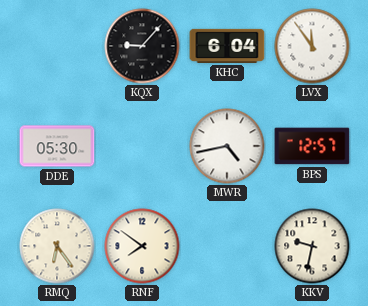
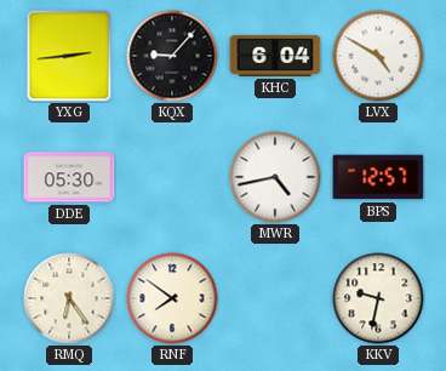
YXG: none -> 2:44 (69, 56)
LVX: 11:54 -> 4:50 (378, 56)
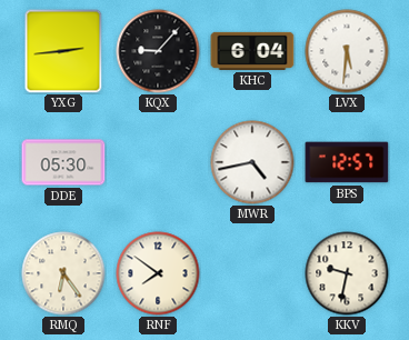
LVX: 4:50 -> 5:31 (347, 51)
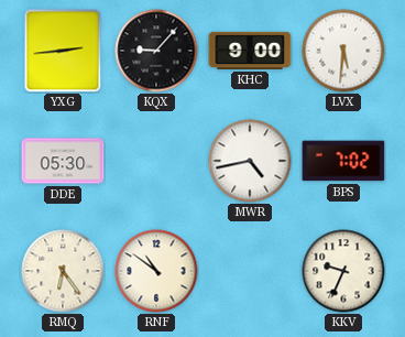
KHC: 6:04 -> 9:00 (250, 51)
BPS: 12:57 -> 7:02 (343, 161)
RNF: 7:51 -> 10:51 (156, 271)
KKV: 9:32 -> 9:34 (343, 271)
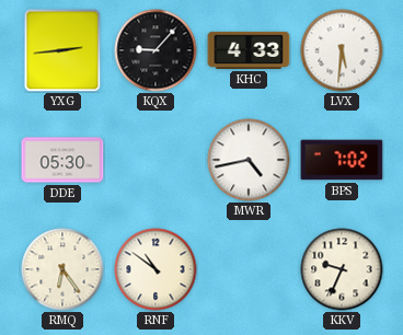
KHC: 9:00 -> 4:33 (249, 50)
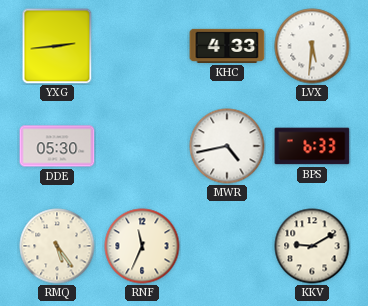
KQX: 9:07 -> none (156, 50)
BPS: 7:02 -> 6:33 (312, 146)
RMQ: 6:24 -> 5:24 (57, 246)
RNF: 10:51 -> 11:34 (142, 246)
KKV: 9:34 -> 9:10 (312, 246)
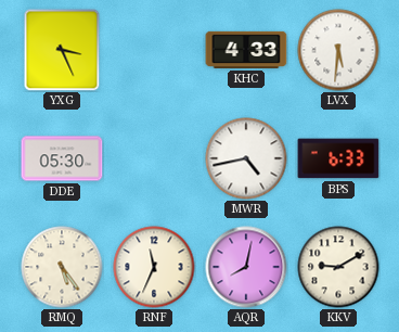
YXG: 2:44 -> 3:26 (62, 50)
AQR: none -> 8:02 (246, 267)
